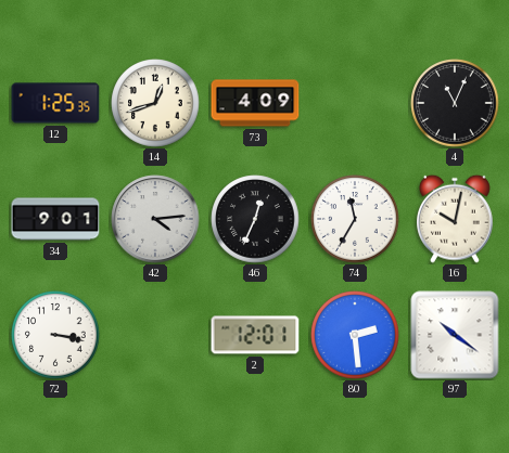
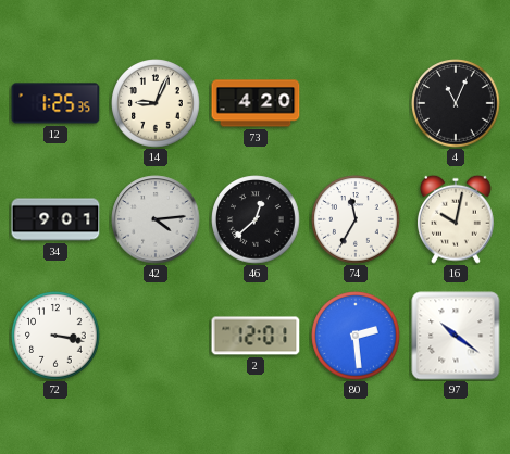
14: 12:42 -> 9:04 (156, 103)
73: 4:09 -> 4:20 (256, 103)
46: 12:34 -> 12:38 (256, 219)
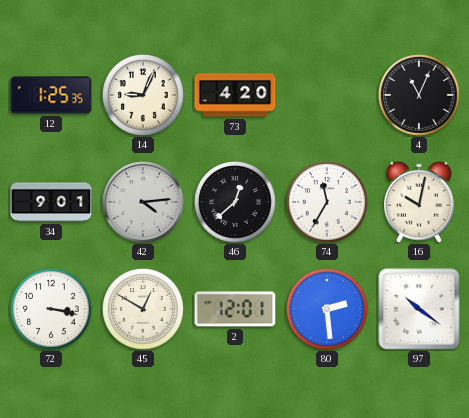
45: none -> 12:50 (143, 309)
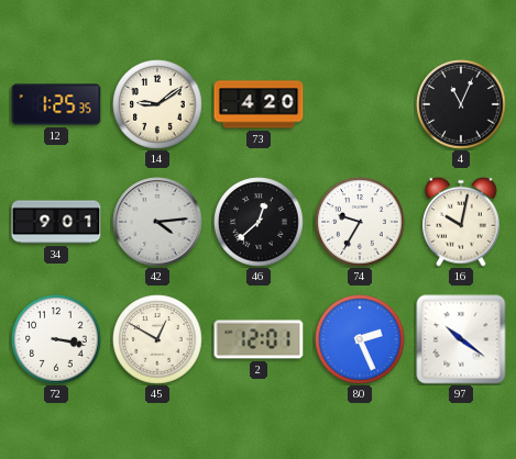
14: 9:04 -> 9:09 (157, 104)
74: 11:35 -> 9:35 (360, 222)
80: 2:29 -> 2:26 (360, 339)
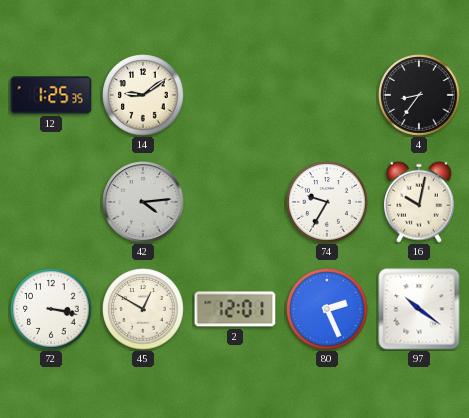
73: 4:20 -> none (259, 104)
4: 11:04 -> 8:36 (419, 95)
34: 9:01 -> none (56, 222)
46: 12:38 -> none (259, 222)
